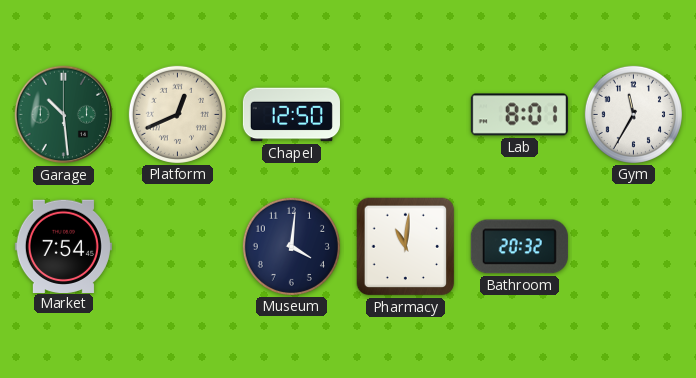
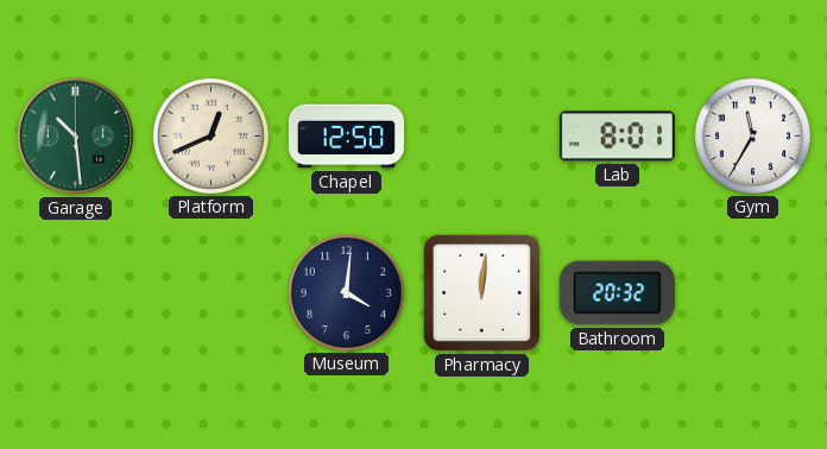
Market: 7:54 -> none (63, 246)
Pharmacy: 11:01 -> 12:01 (482, 293)
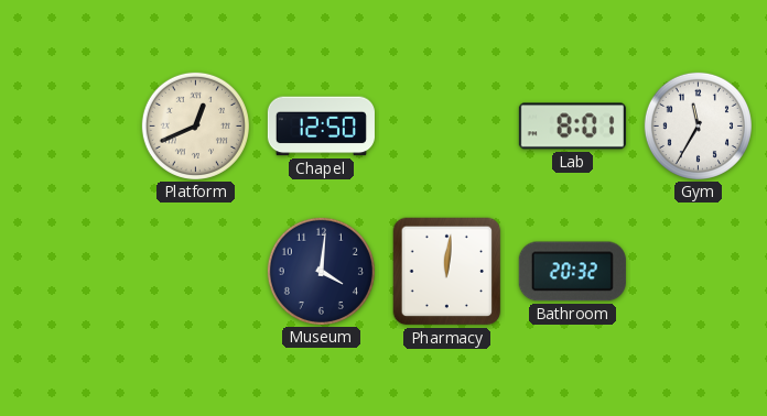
Garage: 10:29 -> none (76, 137)
